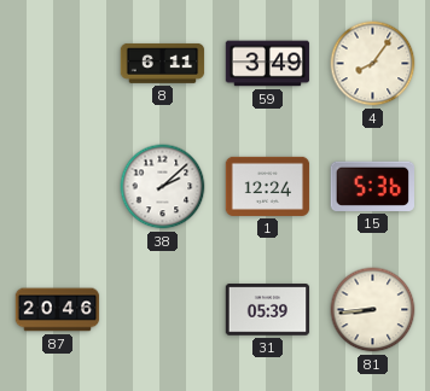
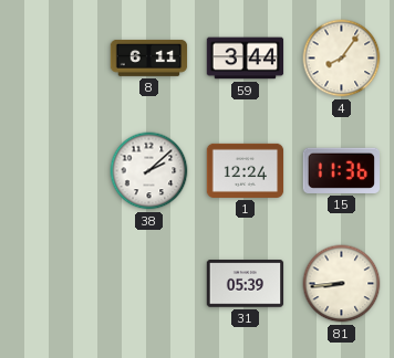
59: 3:49 -> 3:44 (246, 59)
15: 5:36 -> 11:36 (341, 170)
87: 20:46 -> none (58, 310)
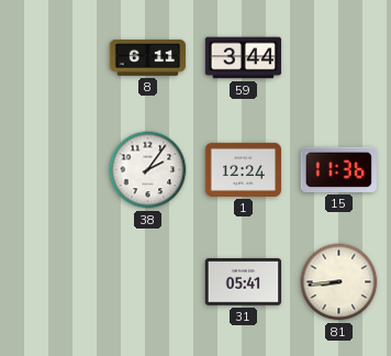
4: 8:06 -> none (342, 59)
38: 2:08 -> 2:06 (148, 170)
31: 05:39 -> 05:41 (244, 282)
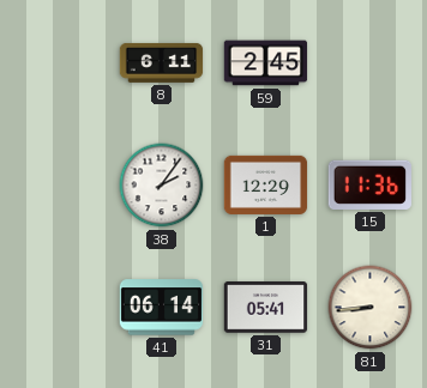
59: 3:44 -> 2:45 (266, 63)
1: 12:24 -> 12:29 (266, 184)
41: none -> 06:14 (162, 308)
